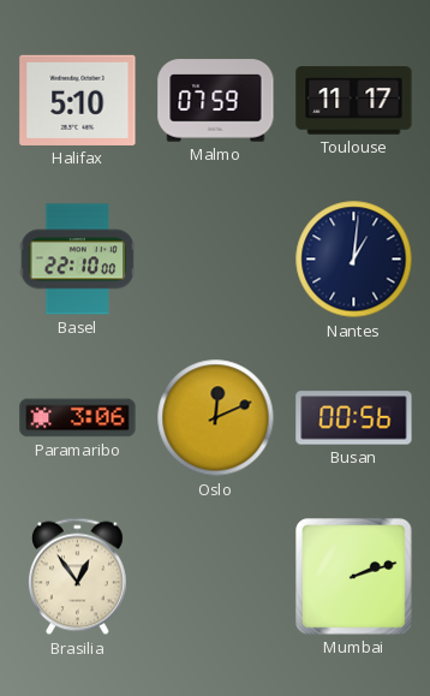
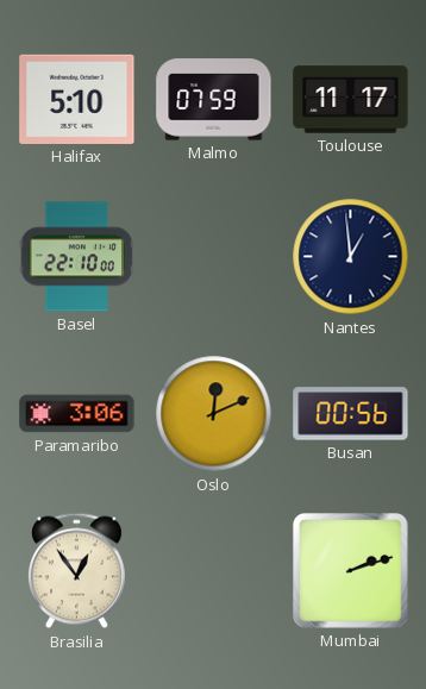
Nantes: 1:01 -> 12:59 (351, 257)
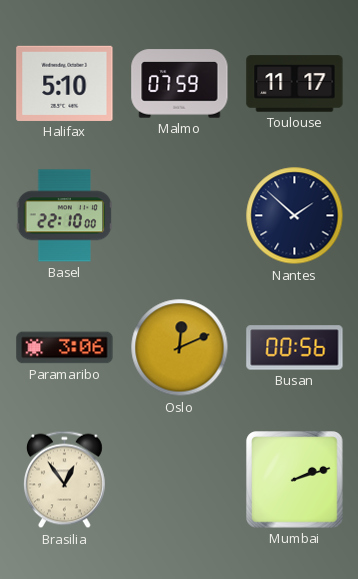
Nantes: 12:59 -> 1:52 (295, 216)
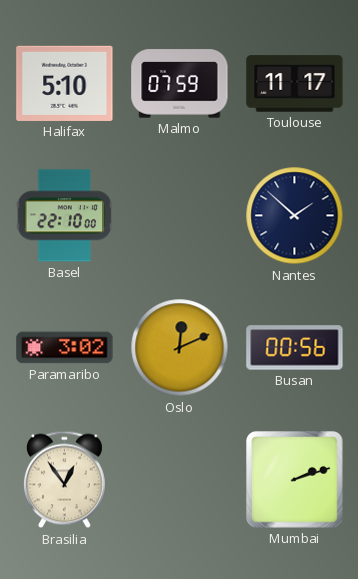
Paramaribo: 3:06 -> 3:02 (65, 348)
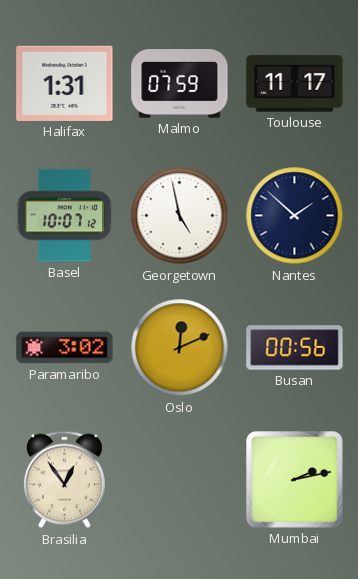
Halifax: 5:10 -> 1:31 (65, 83)
Basel: 22:10 -> 10:07 (65, 216)
Georgetown: none -> 4:58 (180, 216)
Mumbai: 2:12 -> 2:13 (295, 480)
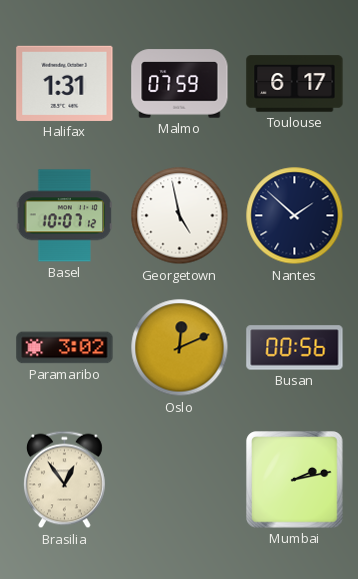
Toulouse: 11:17 -> 6:17 (295, 84)
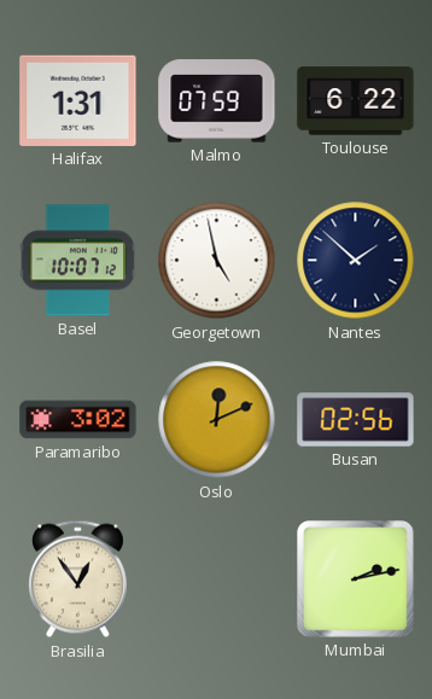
Toulouse: 6:17 -> 6:22 (356, 101)
Busan: 00:56 -> 02:56 (356, 420)
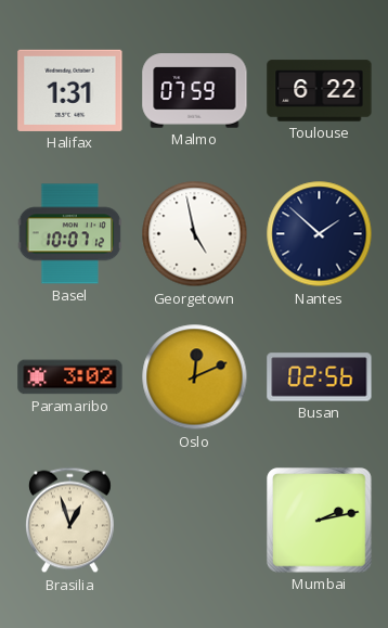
Brasilia: 12:54 -> 12:57 (69, 521)
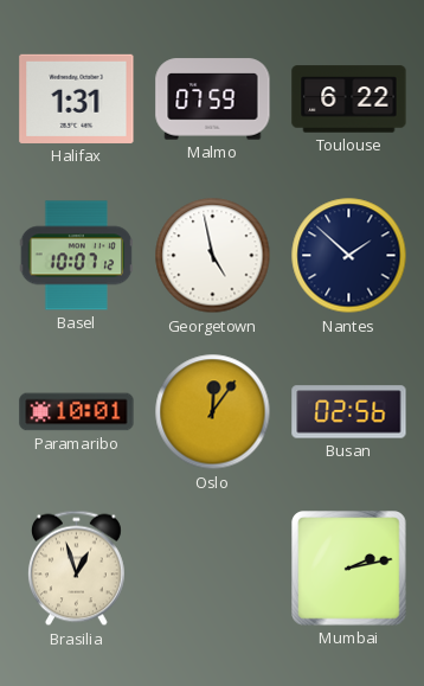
Paramaribo: 3:02 -> 10:01 (77, 412)
Oslo: 12:11 -> 12:06 (213, 412)
